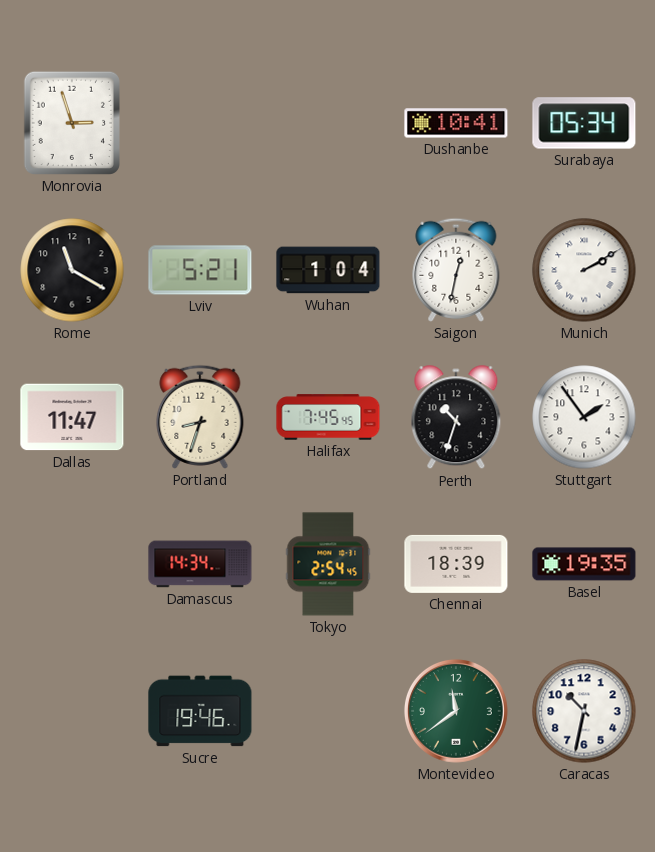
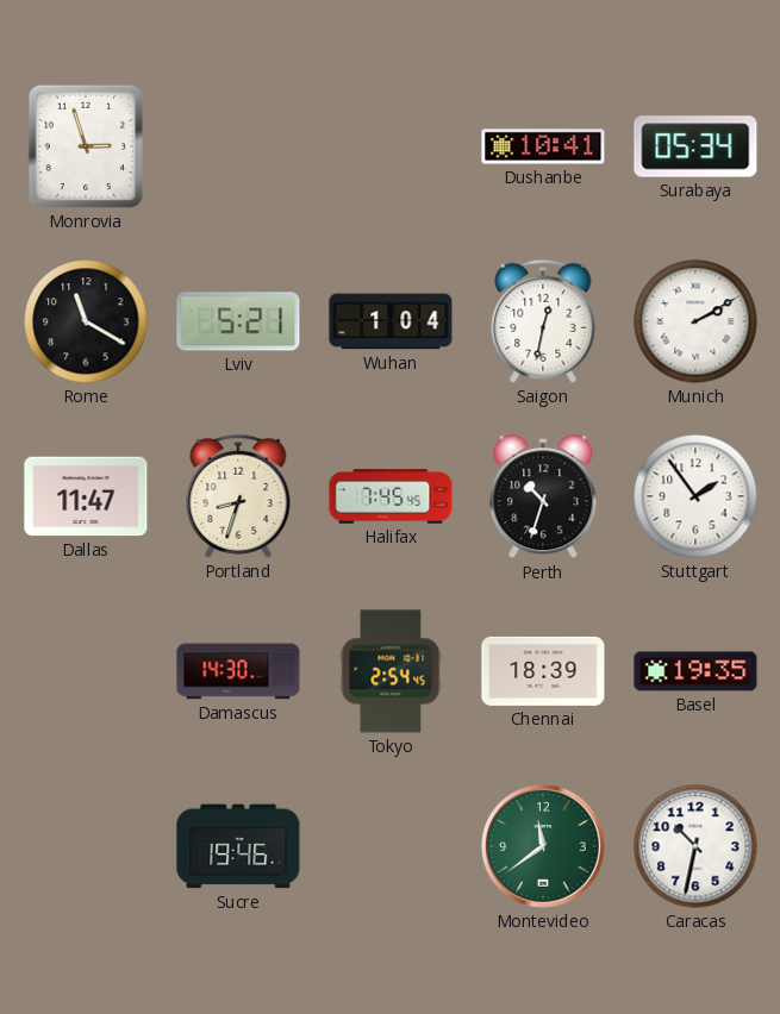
Damascus: 14:34 -> 14:30 (238, 671)
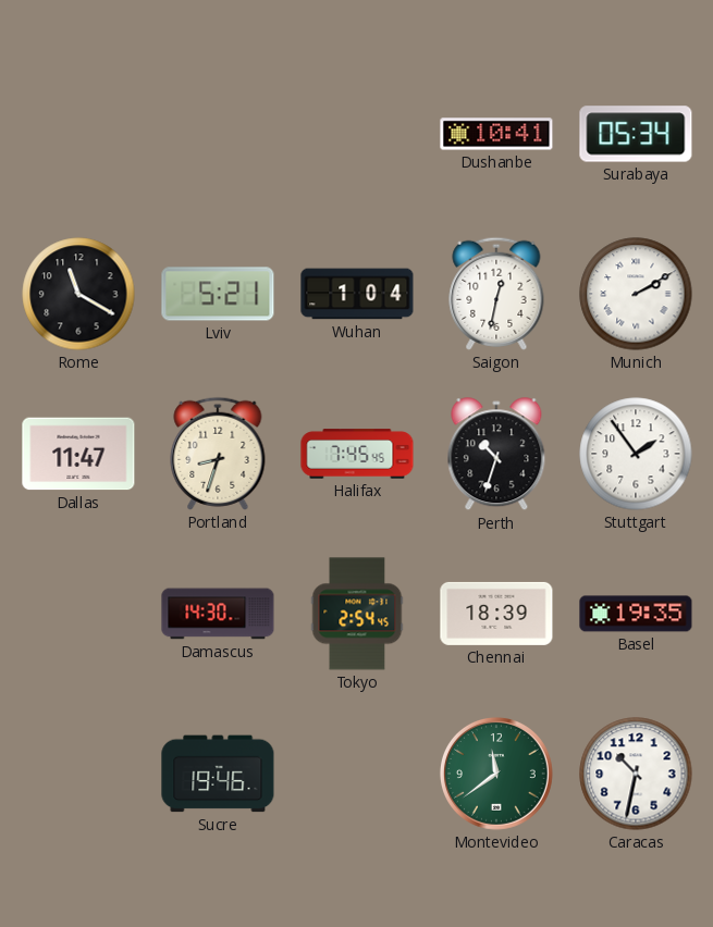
Monrovia: 2:57 -> none (86, 146)
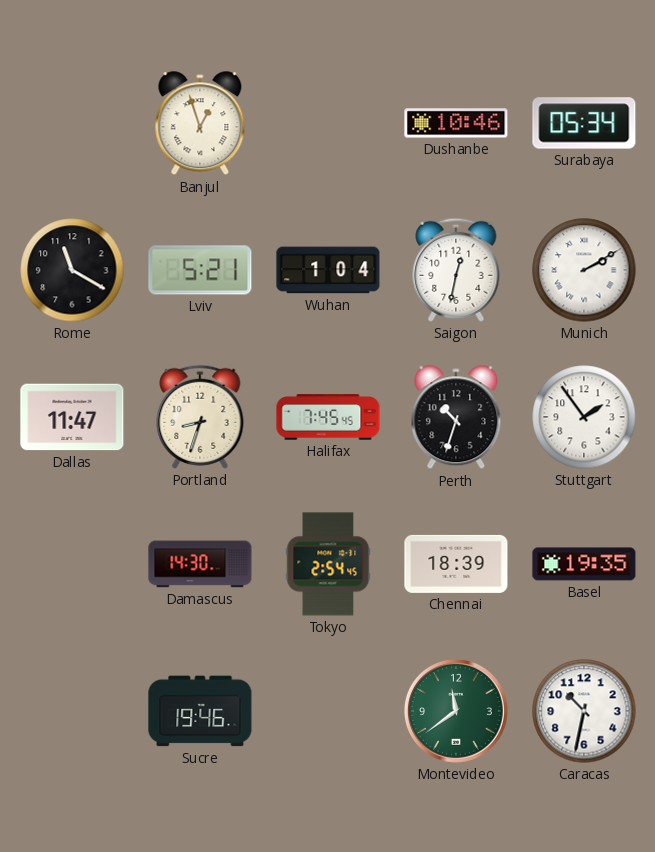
Banjul: none -> 12:57 (200, 124)
Dushanbe: 10:41 -> 10:46 (456, 123)
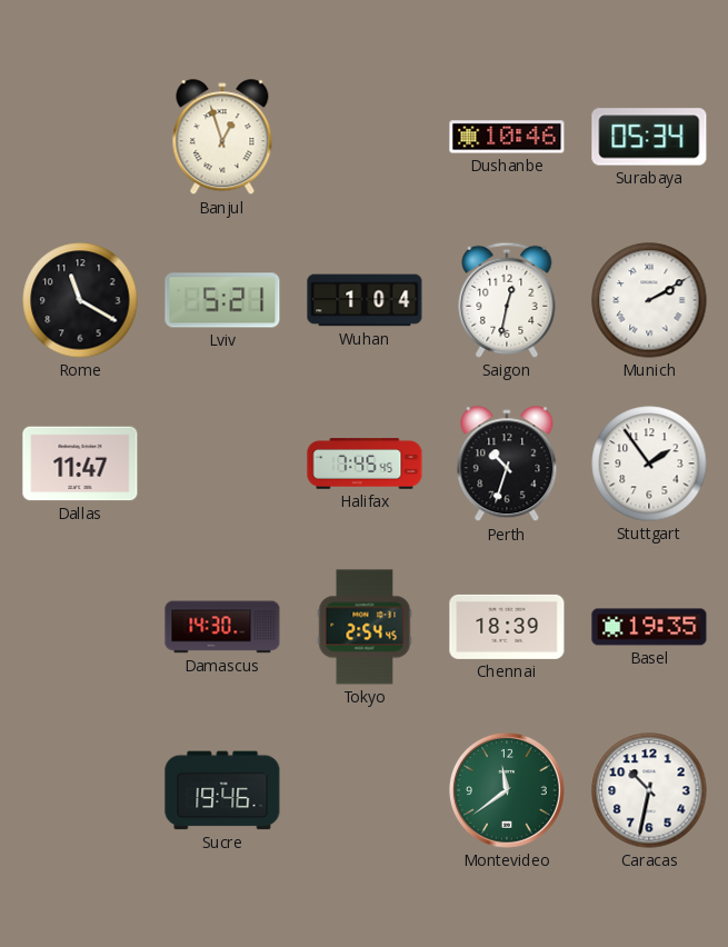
Portland: 8:33 -> none (200, 417)
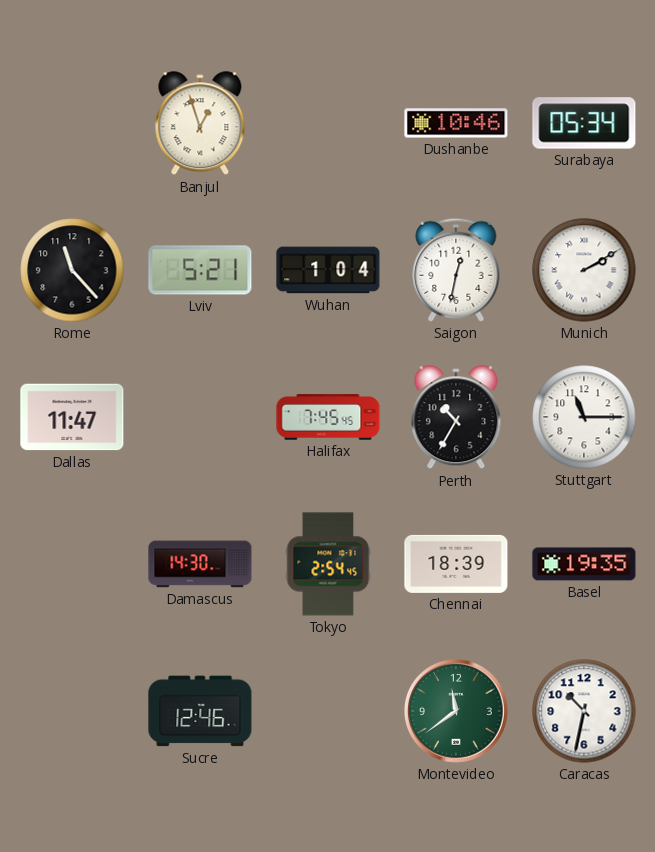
Rome: 11:20 -> 11:23 (72, 270)
Perth: 10:33 -> 10:35 (456, 418)
Stuttgart: 1:54 -> 11:15 (584, 417)
Sucre: 19:46 -> 12:46 (200, 711)
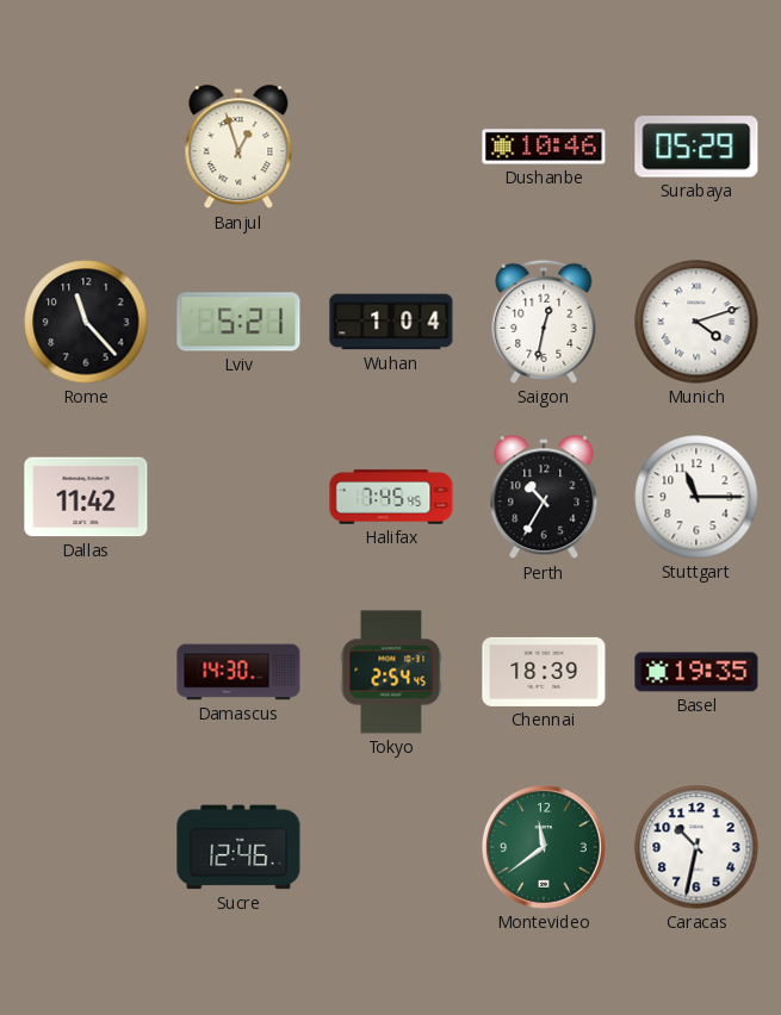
Surabaya: 05:34 -> 05:29 (696, 147)
Munich: 2:10 -> 4:12 (696, 322)
Dallas: 11:47 -> 11:42 (86, 497)
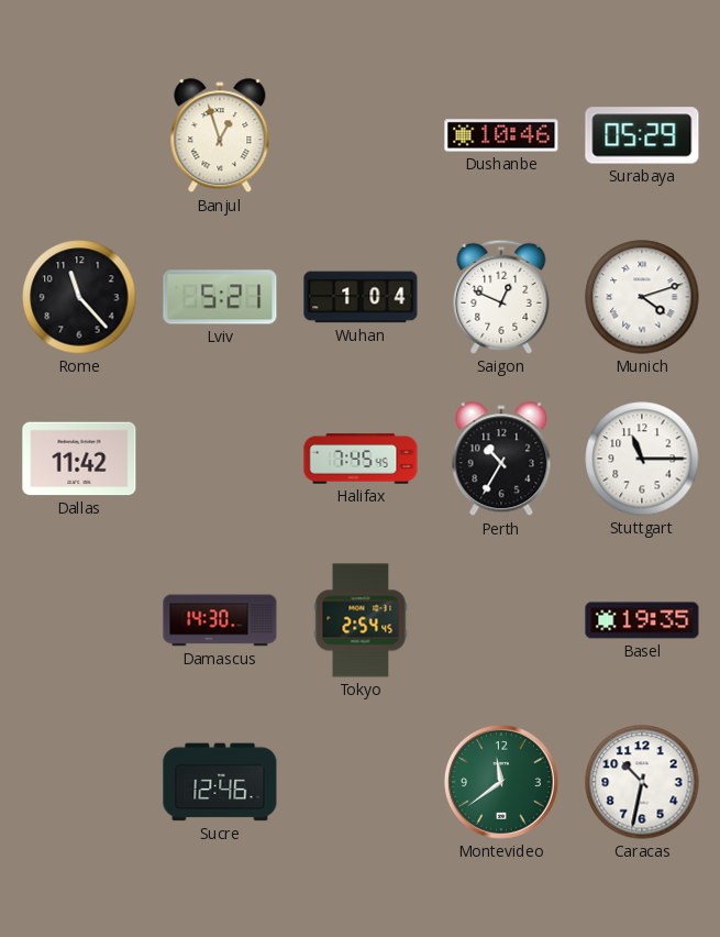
Saigon: 12:32 -> 12:49 (501, 297)
Chennai: 18:39 -> none (544, 672)
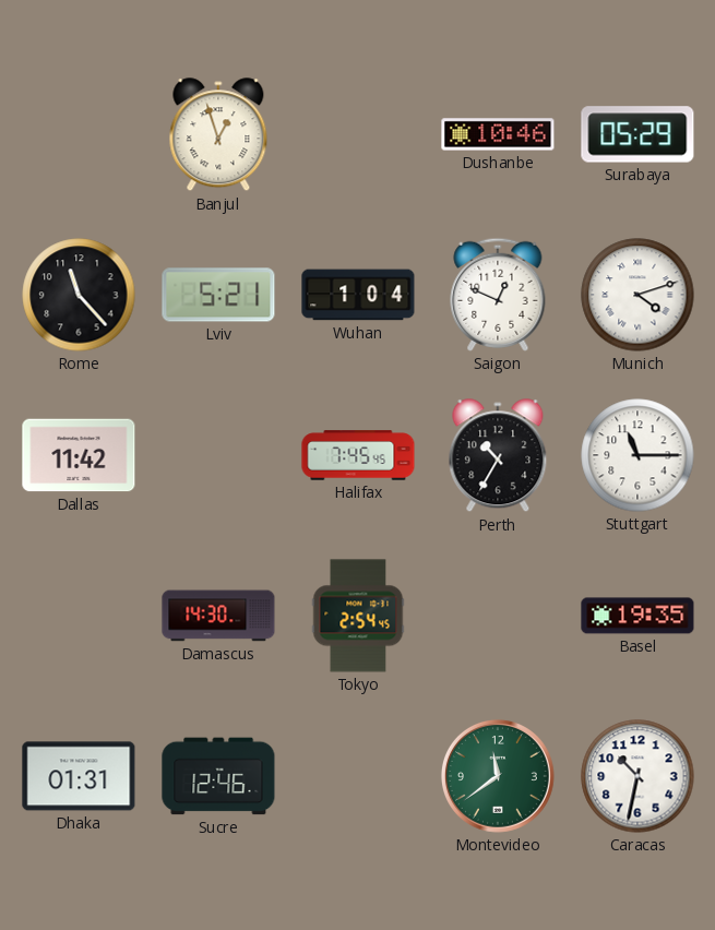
Dhaka: none -> 01:31 (79, 776)
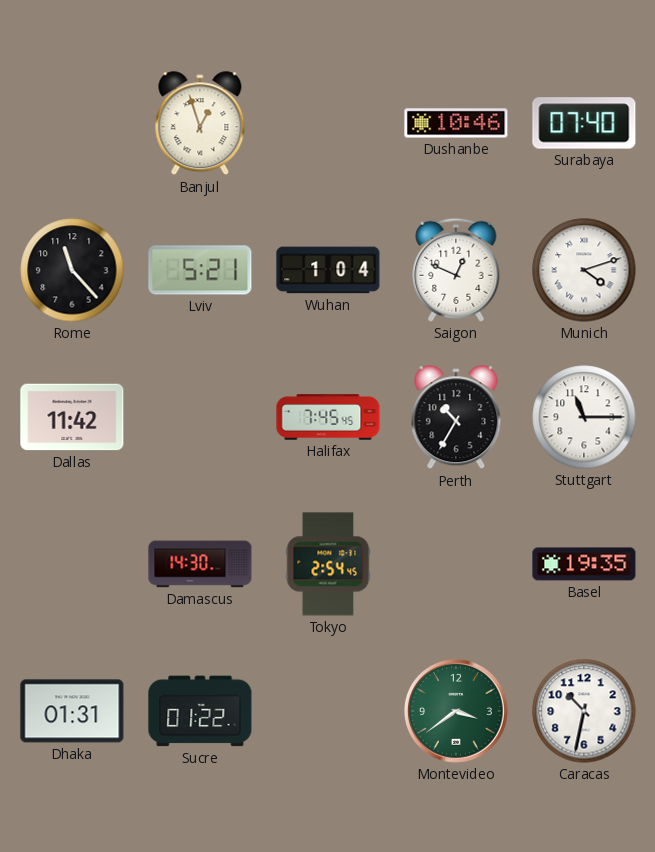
Surabaya: 05:29 -> 07:40 (584, 123)
Sucre: 12:46 -> 01:22 (200, 711)
Montevideo: 11:39 -> 3:39 (456, 711)
